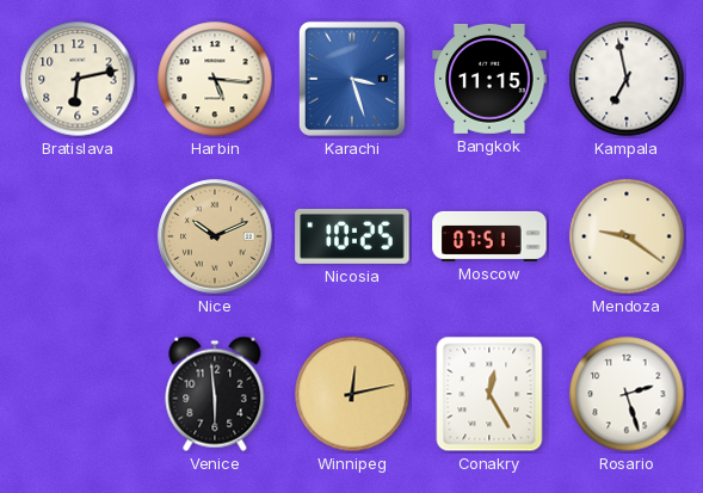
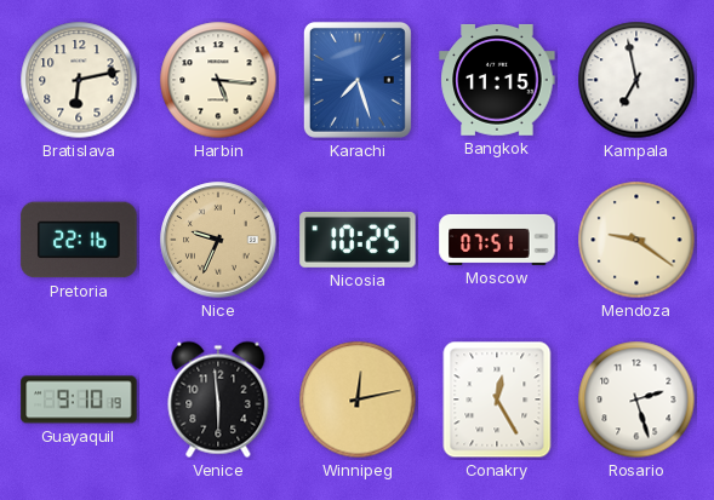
Karachi: 3:27 -> 7:27 (358, 80)
Pretoria: none -> 22:16 (79, 240)
Nice: 10:11 -> 9:34 (218, 240)
Guayaquil: none -> 9:10 (79, 400)
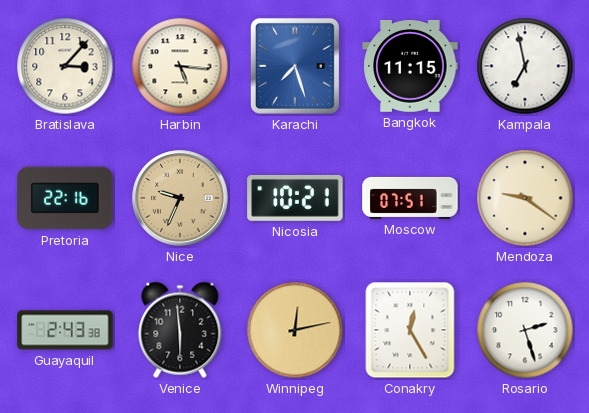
Bratislava: 6:13 -> 3:07 (65, 66)
Nicosia: 10:25 -> 10:21 (295, 198)
Guayaquil: 9:10 -> 2:43 (65, 330)
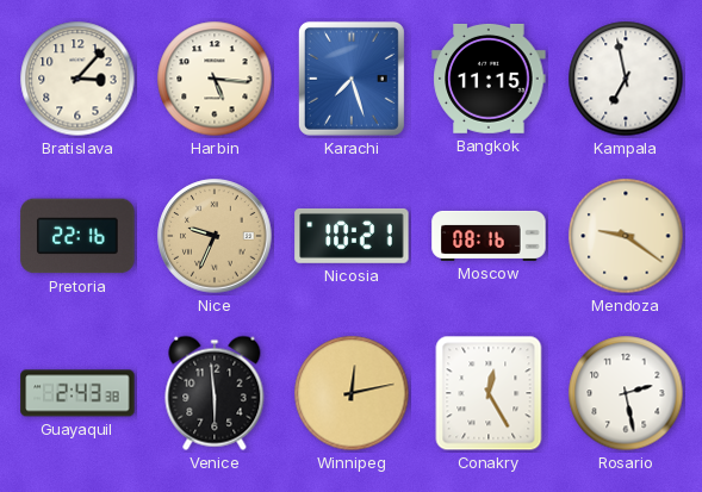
Moscow: 07:51 -> 08:16 (489, 236)
Rosario: 2:27 -> 2:28 (626, 393)
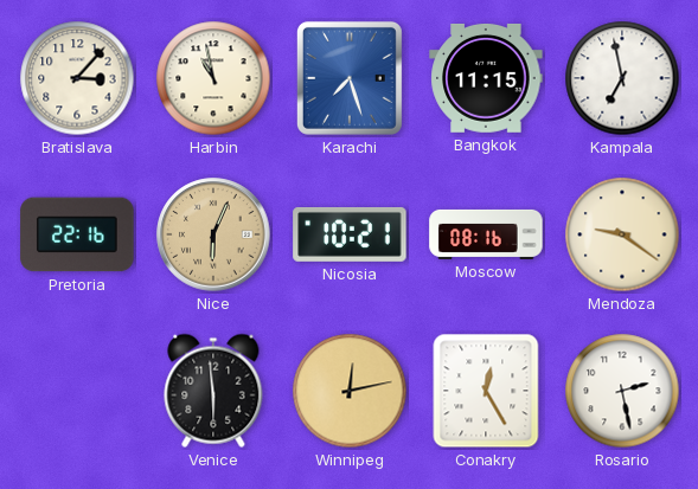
Harbin: 5:16 -> 10:58 (213, 78)
Nice: 9:34 -> 6:04 (213, 234)
Guayaquil: 2:43 -> none (77, 393)
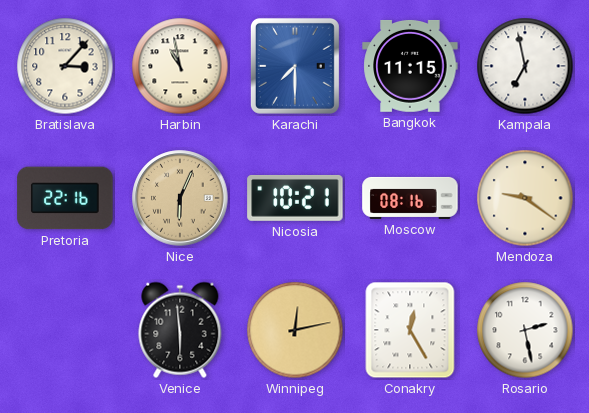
Karachi: 7:27 -> 7:30 (295, 66)
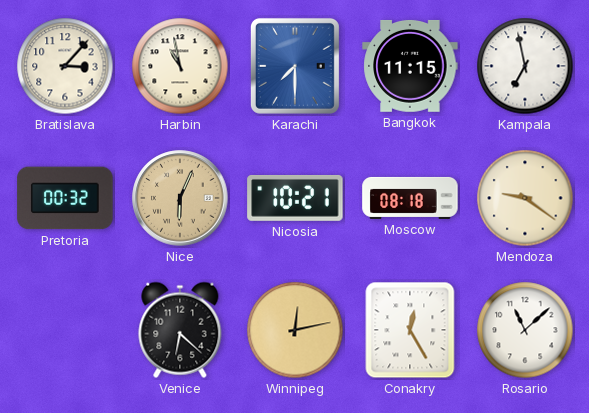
Pretoria: 22:16 -> 00:32 (65, 198)
Moscow: 08:16 -> 08:18 (410, 198)
Venice: 5:59 -> 6:22 (180, 330)
Rosario: 2:28 -> 11:08 (525, 330)
